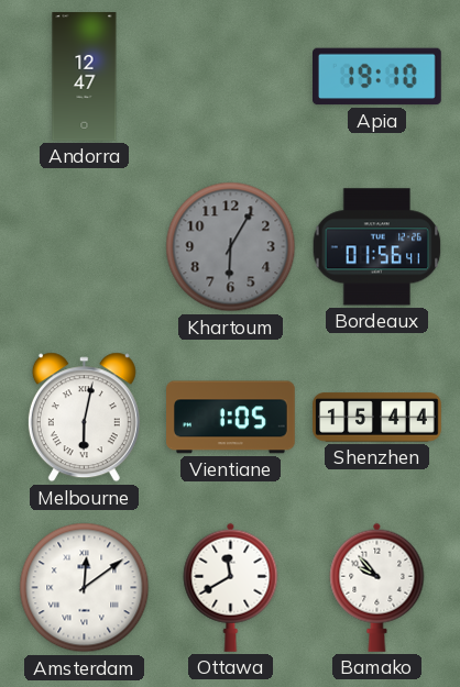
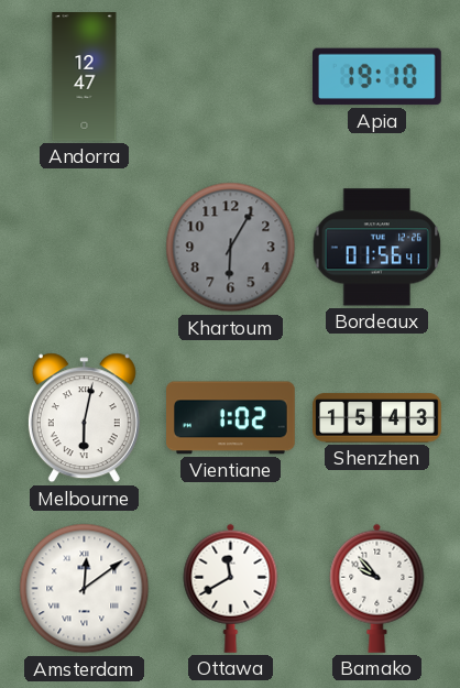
Vientiane: 1:05 -> 1:02 (231, 418)
Shenzhen: 15:44 -> 15:43 (377, 418)
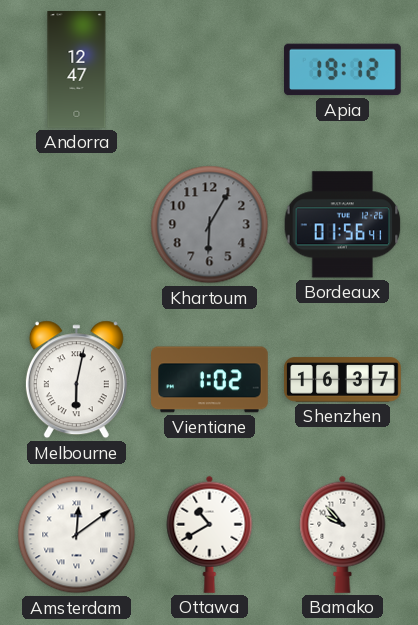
Apia: 19:10 -> 19:12 (343, 70)
Shenzhen: 15:43 -> 16:37 (343, 380)
Ottawa: 11:40 -> 10:40 (210, 534)
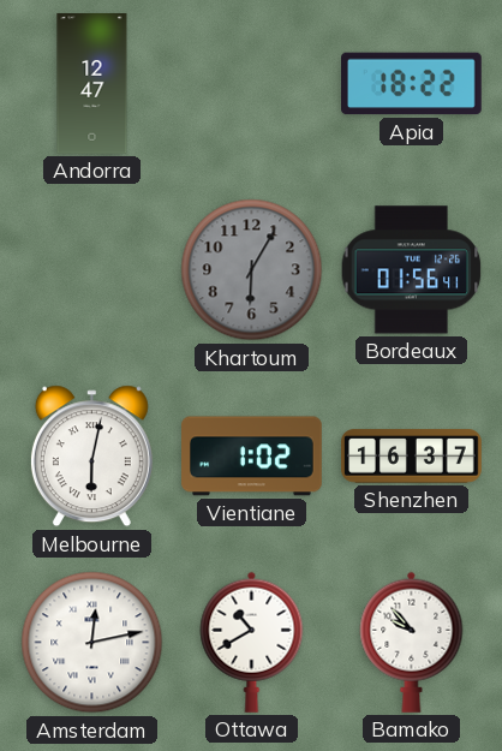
Apia: 19:12 -> 18:22 (412, 84)
Amsterdam: 12:09 -> 12:13 (92, 643)
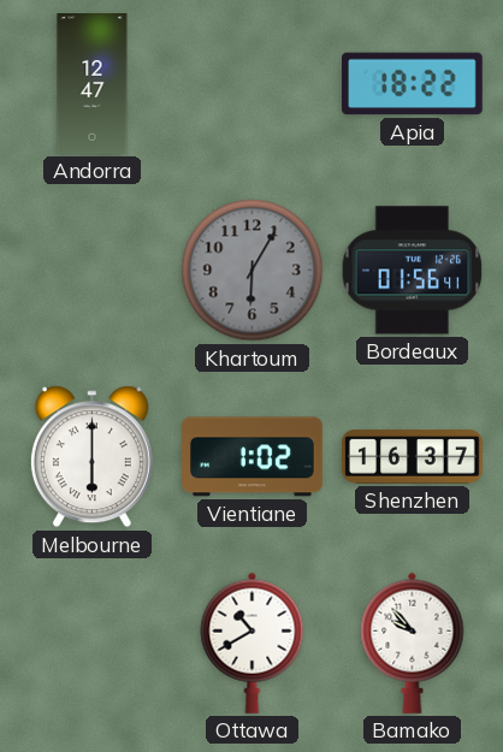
Melbourne: 6:02 -> 6:00 (91, 457)
Amsterdam: 12:13 -> none (92, 643)
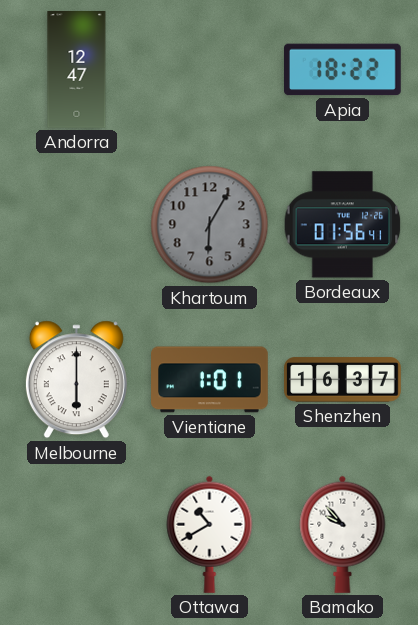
Vientiane: 1:02 -> 1:01 (210, 380)
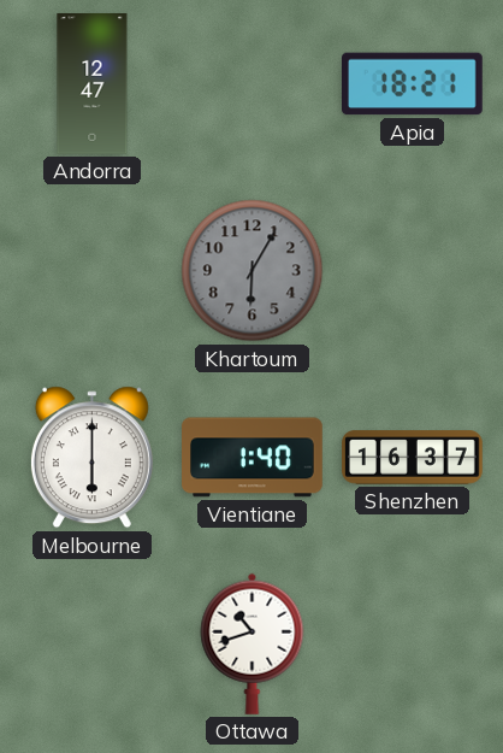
Apia: 18:22 -> 18:21 (413, 84)
Bordeaux: 01:56 -> none (343, 225)
Vientiane: 1:01 -> 1:40 (253, 458)
Ottawa: 10:40 -> 10:42 (253, 643)
Bamako: 9:53 -> none (343, 534)
